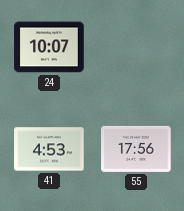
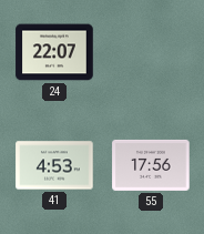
24: 10:07 -> 22:07 (54, 52)
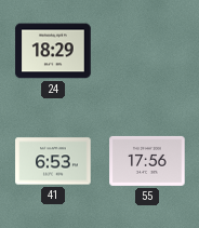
24: 22:07 -> 18:29 (53, 51)
41: 4:53 -> 6:53 (53, 161)
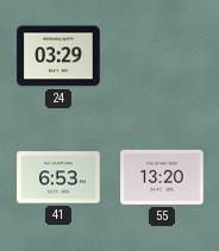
24: 18:29 -> 03:29 (58, 56)
55: 17:56 -> 13:20 (162, 177)
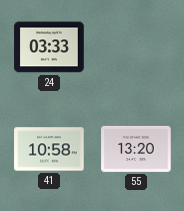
24: 03:29 -> 03:33 (49, 47)
41: 6:53 -> 10:58 (49, 149)
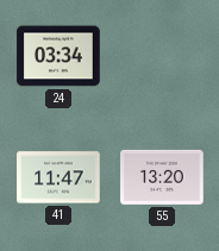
24: 03:33 -> 03:34 (58, 56)
41: 10:58 -> 11:47 (58, 177)
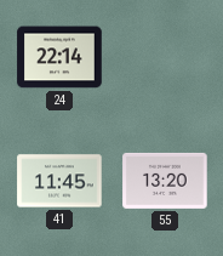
24: 03:34 -> 22:14 (59, 57)
41: 11:47 -> 11:45 (59, 181)
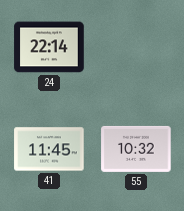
55: 13:20 -> 10:32 (136, 149)
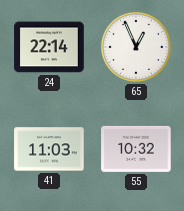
65: none -> 12:56 (136, 47)
41: 11:45 -> 11:03 (49, 149)
